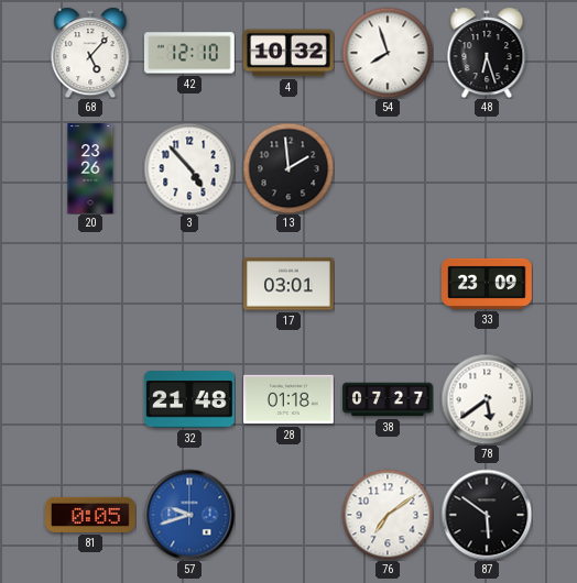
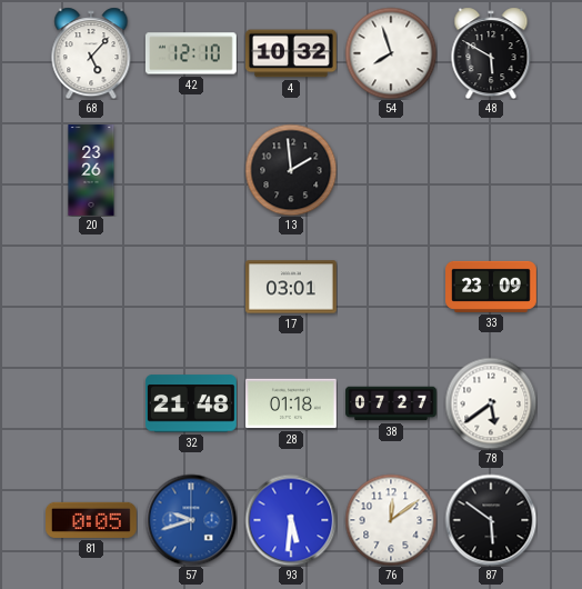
48: 6:27 -> 5:50 (491, 53)
3: 4:53 -> none (189, 168)
93: none -> 5:31 (291, 520)
76: 7:09 -> 12:09 (391, 520)
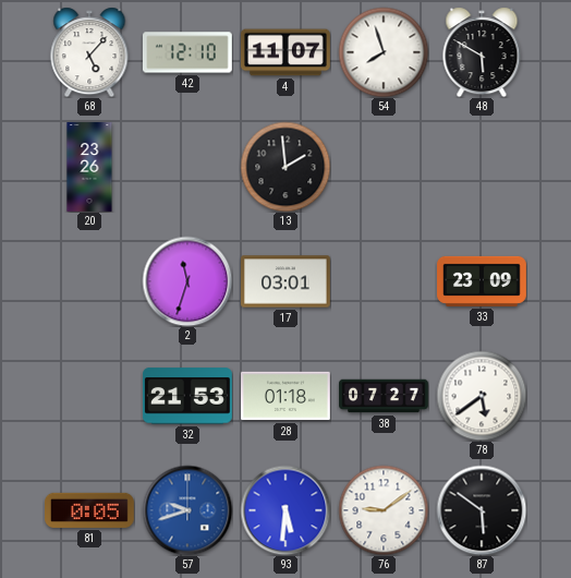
4: 10:32 -> 11:07 (287, 52)
2: none -> 11:33 (187, 281)
32: 21:48 -> 21:53 (189, 396)
76: 12:09 -> 9:09 (384, 510)
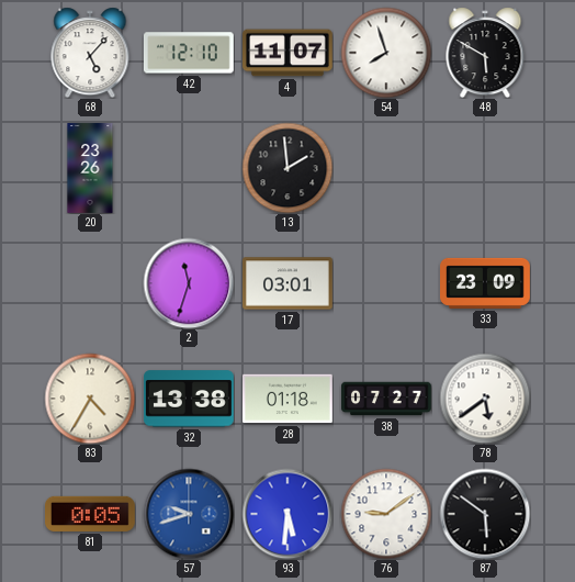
83: none -> 4:35 (90, 399)
32: 21:53 -> 13:38 (190, 399)
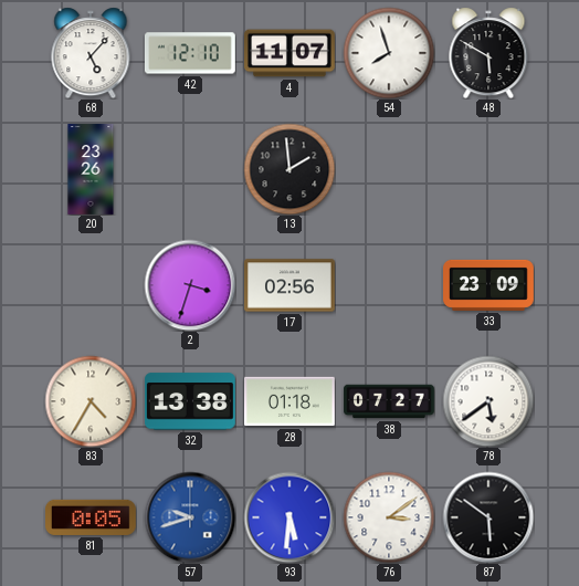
2: 11:33 -> 3:33 (190, 285)
17: 03:01 -> 02:56 (291, 285)
76: 9:09 -> 3:09 (389, 517)
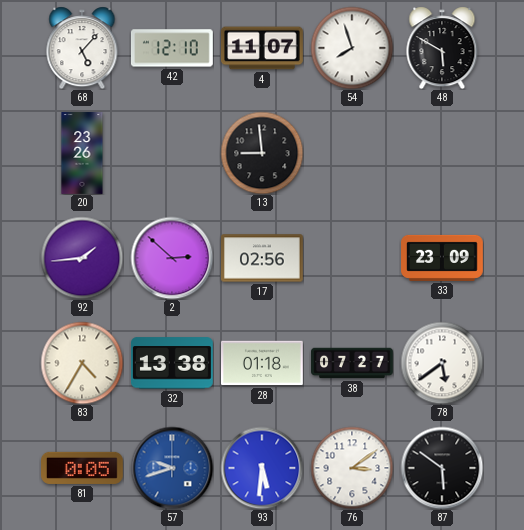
13: 1:59 -> 8:59 (262, 153)
92: none -> 1:44 (82, 258)
2: 3:33 -> 2:52 (172, 258)
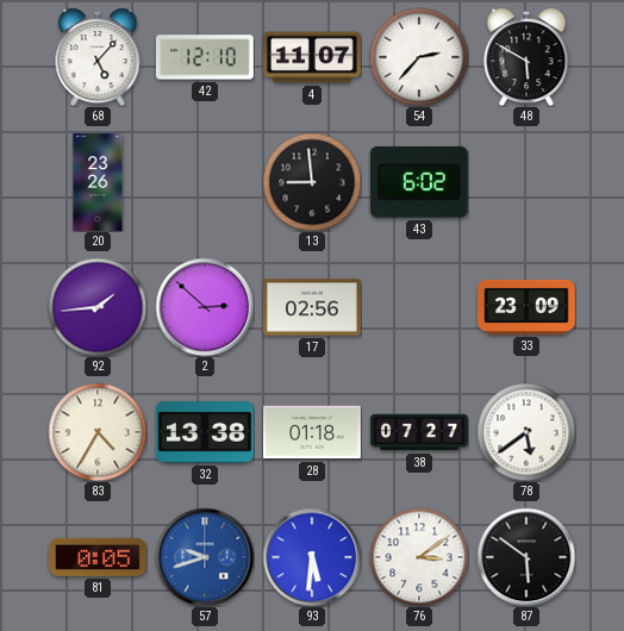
54: 7:57 -> 2:37 (419, 57)
43: none -> 6:02 (419, 182)
